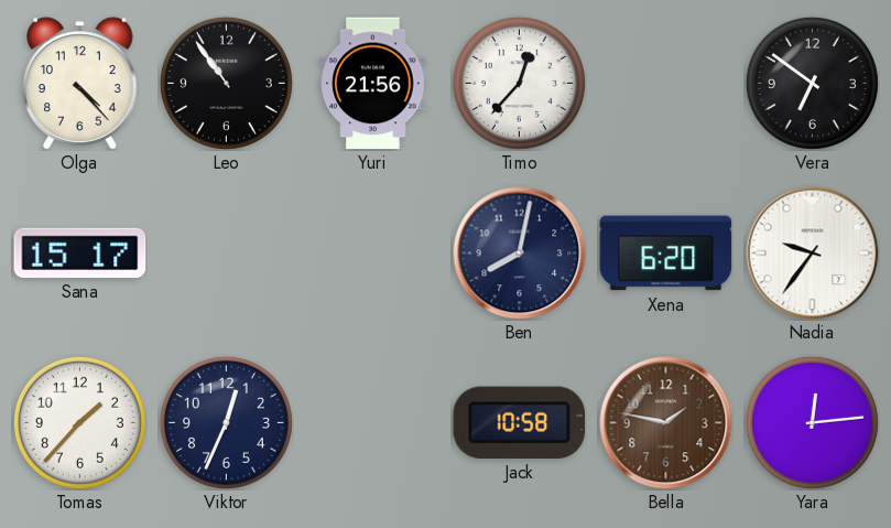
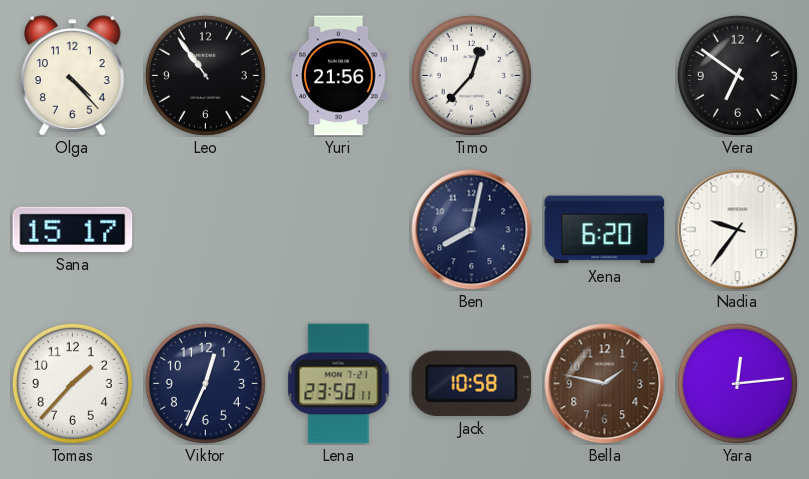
Lena: none -> 23:50 (339, 384)
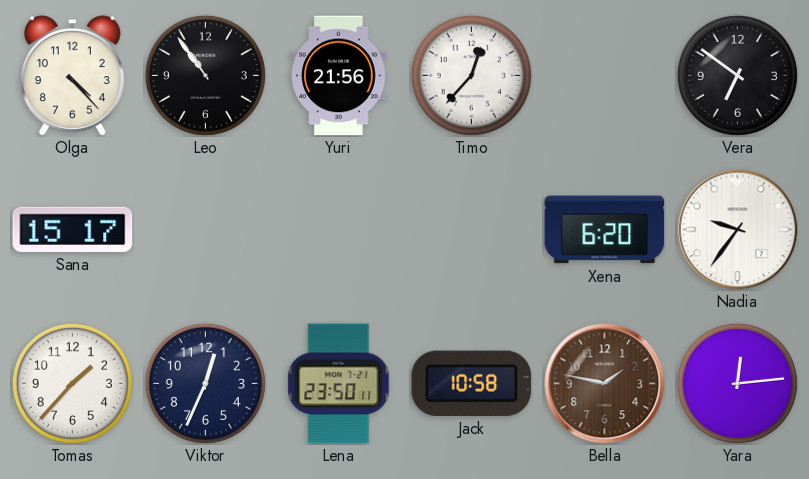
Ben: 8:02 -> none (472, 230)
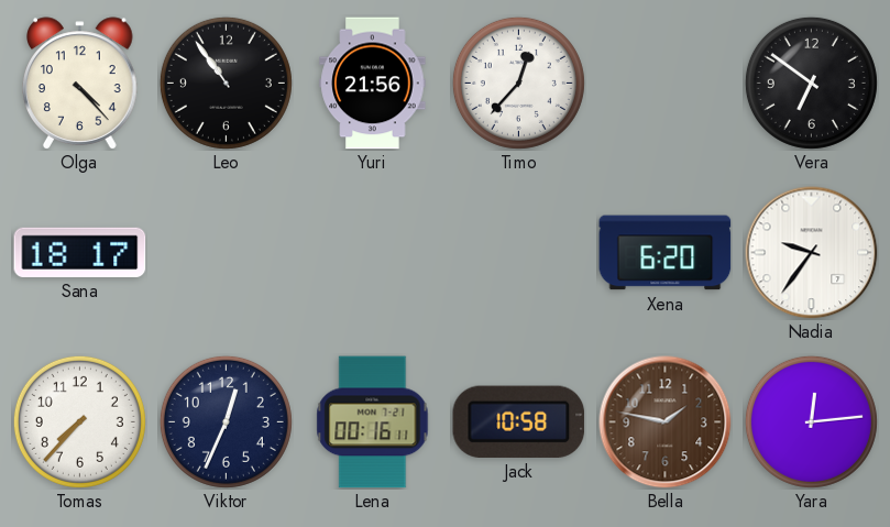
Sana: 15:17 -> 18:17 (80, 252)
Tomas: 1:37 -> 7:37 (79, 421)
Lena: 23:50 -> 00:16 (373, 422)
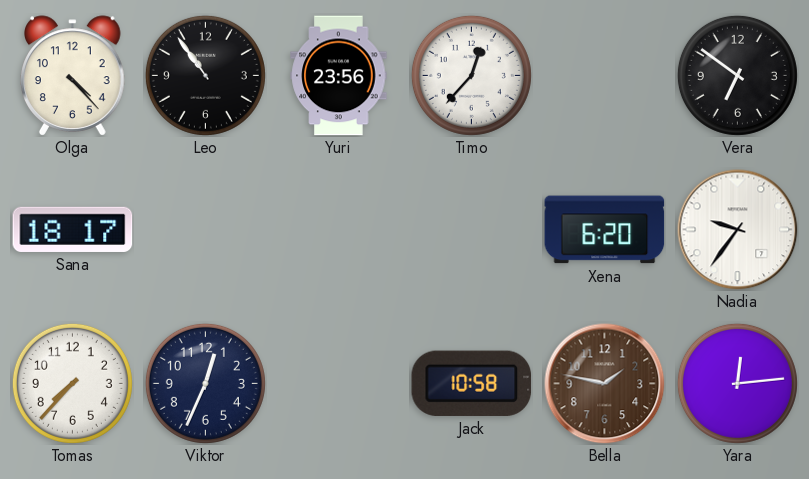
Yuri: 21:56 -> 23:56 (339, 76)
Lena: 00:16 -> none (373, 422)
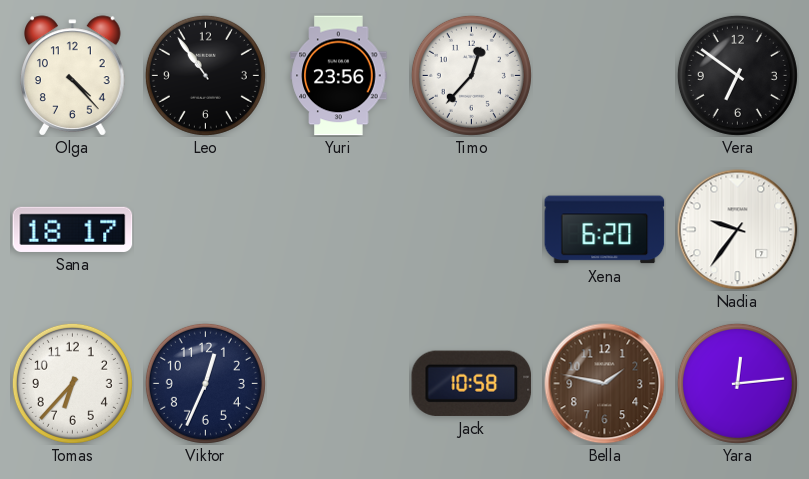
Tomas: 7:37 -> 6:37 (72, 383)
